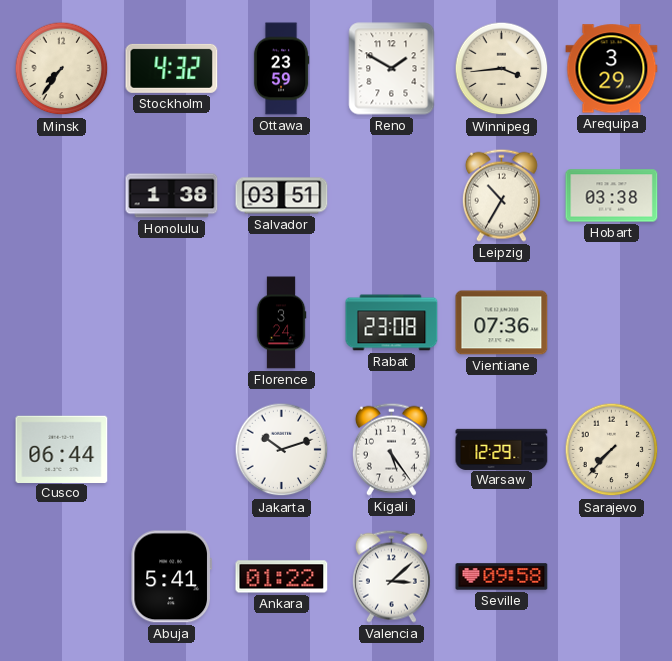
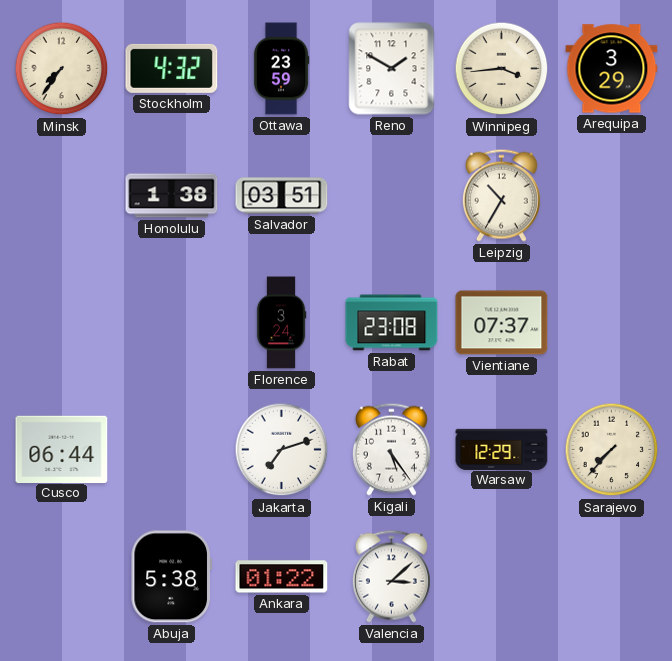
Hobart: 03:38 -> none (612, 196)
Vientiane: 07:36 -> 07:37 (502, 323)
Jakarta: 10:12 -> 7:12 (282, 450)
Abuja: 5:41 -> 5:38 (171, 577)
Seville: 09:58 -> none (502, 577)
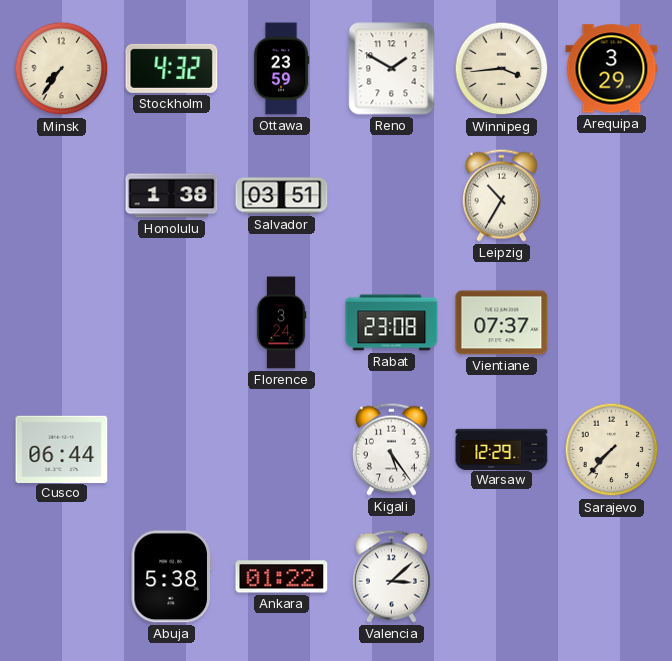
Jakarta: 7:12 -> none (282, 450)
